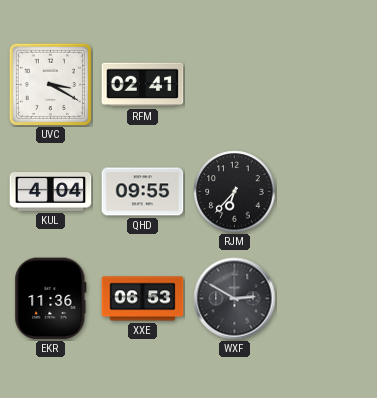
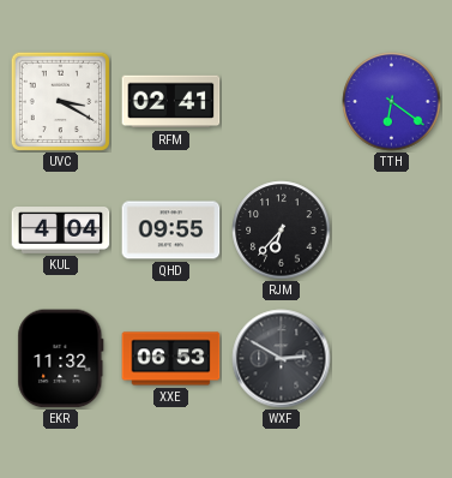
TTH: none -> 6:21 (392, 102)
EKR: 11:36 -> 11:32 (61, 359)
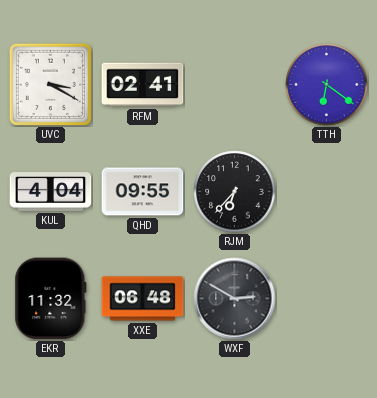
XXE: 06:53 -> 06:48 (143, 299)
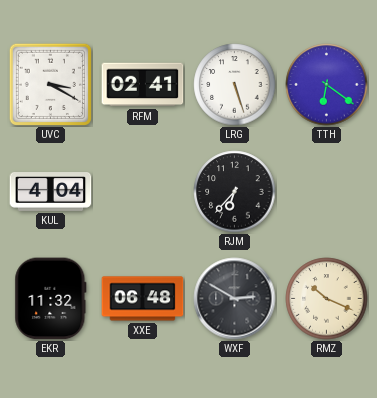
LRG: none -> 5:27 (235, 85)
QHD: 09:55 -> none (143, 192)
RMZ: none -> 10:19 (327, 299)
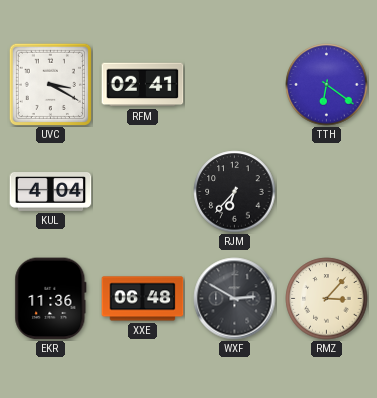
LRG: 5:27 -> none (235, 85)
EKR: 11:32 -> 11:36 (51, 299)
RMZ: 10:19 -> 3:07 (327, 299)
